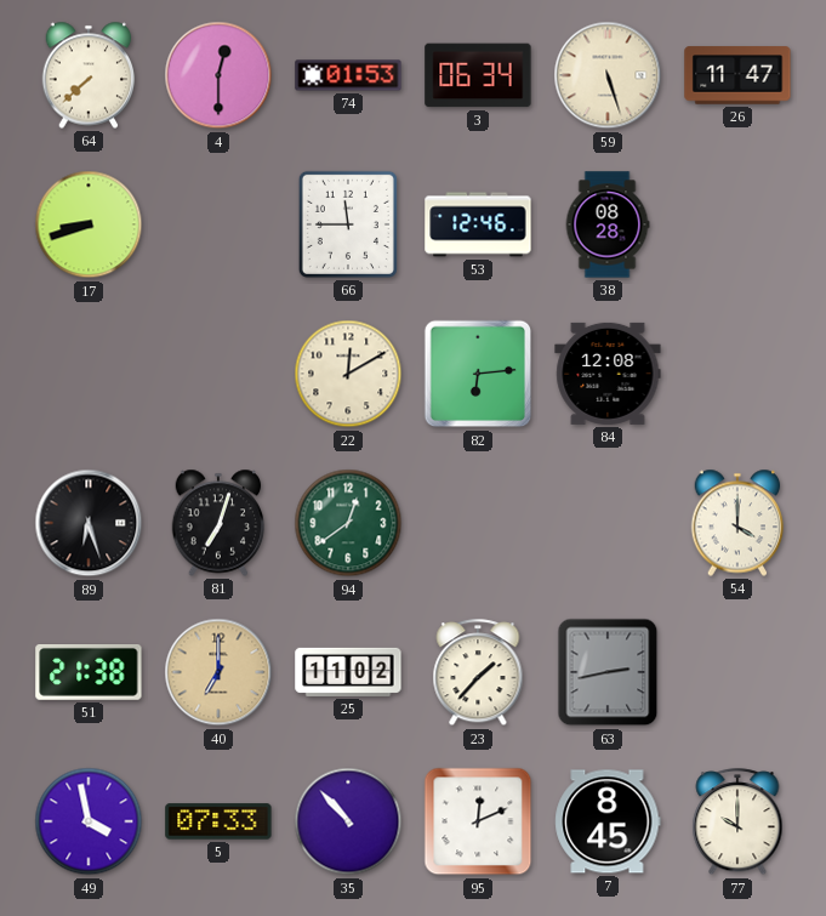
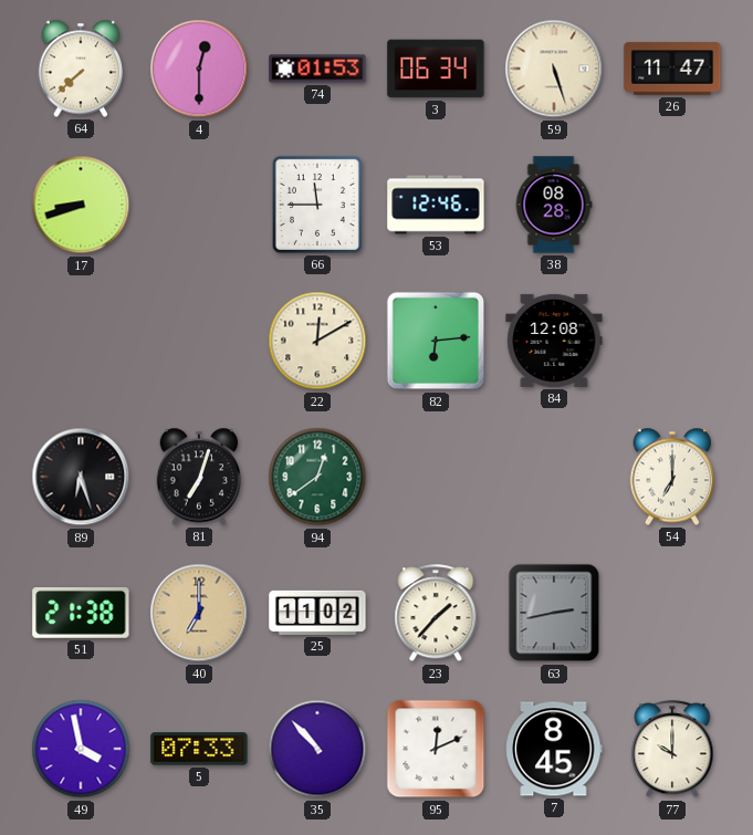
54: 4:00 -> 7:00 (672, 477)
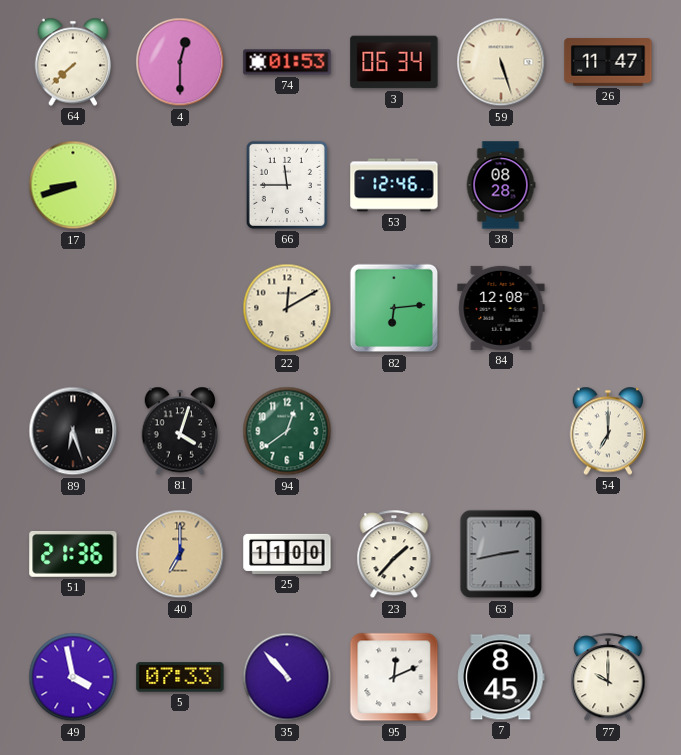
81: 7:03 -> 4:03 (180, 431)
51: 21:38 -> 21:36 (73, 555)
25: 11:02 -> 11:00 (287, 554)
